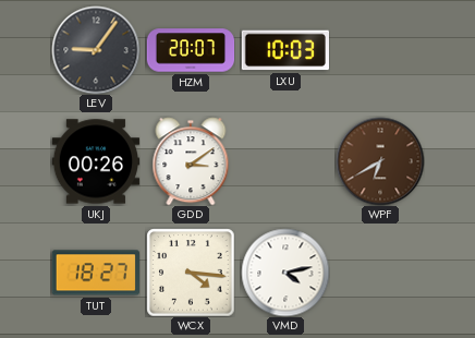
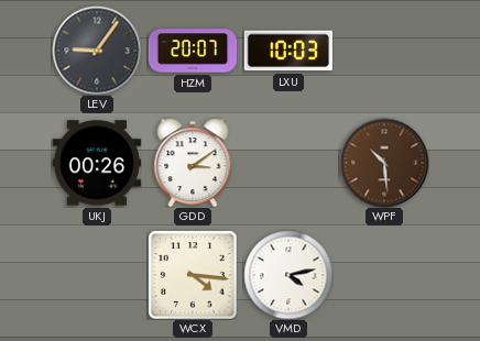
WPF: 6:40 -> 10:29 (384, 163)
TUT: 18:27 -> none (96, 273)
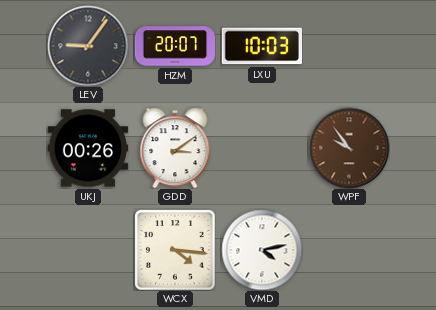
WPF: 10:29 -> 9:54 (349, 148)
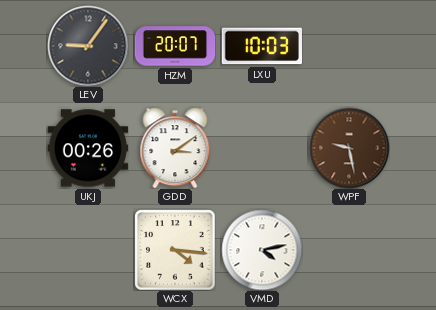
WPF: 9:54 -> 9:28 (349, 148)
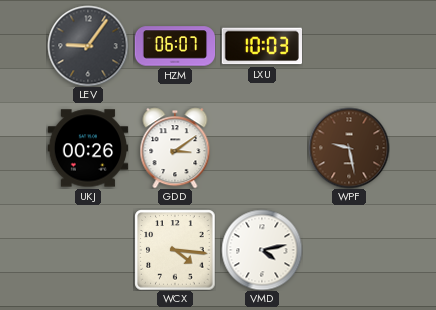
HZM: 20:07 -> 06:07 (175, 46)
